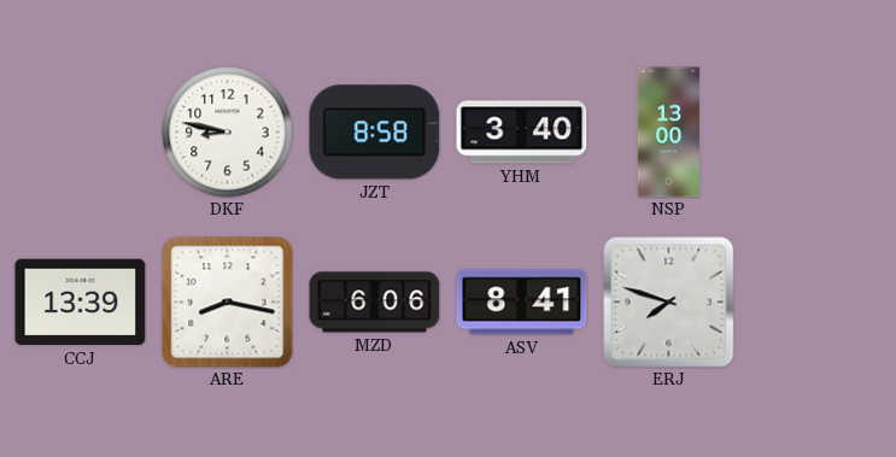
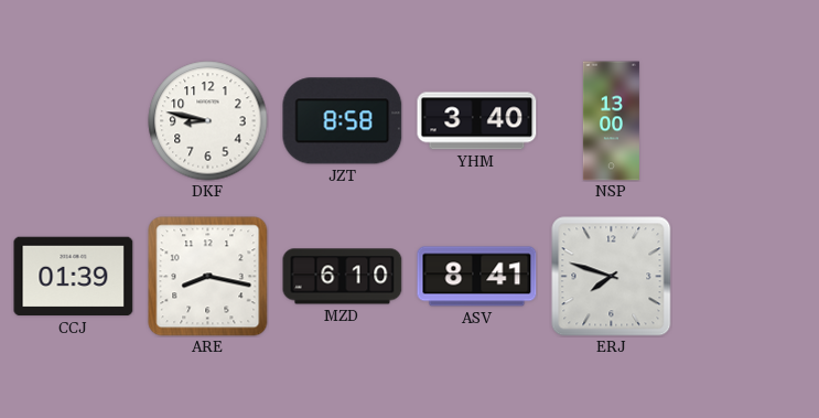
CCJ: 13:39 -> 01:39 (74, 277)
MZD: 6:06 -> 6:10 (343, 277)
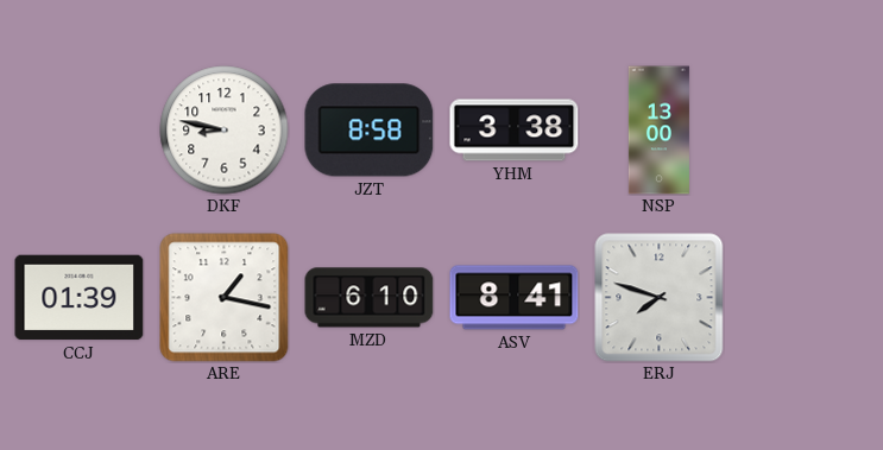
YHM: 3:40 -> 3:38 (515, 131)
ARE: 8:17 -> 1:17 (225, 298)
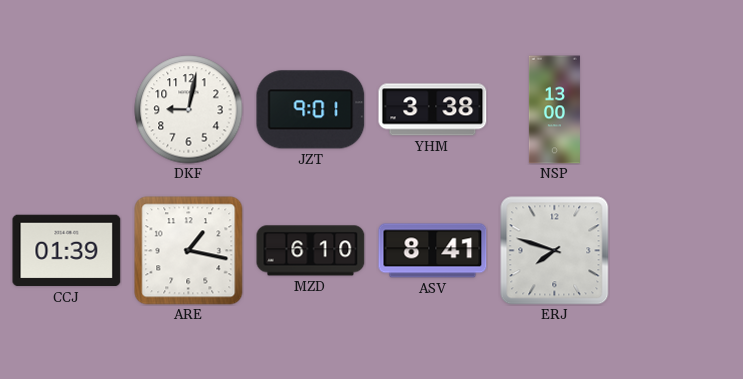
DKF: 8:47 -> 9:02 (189, 110)
JZT: 8:58 -> 9:01 (311, 110)
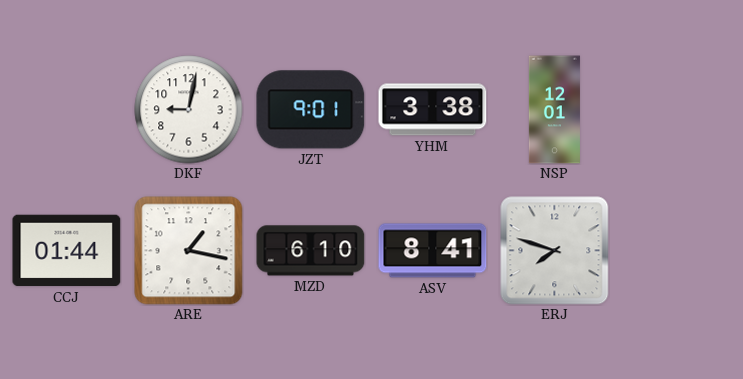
NSP: 13:00 -> 12:01 (554, 110)
CCJ: 01:39 -> 01:44 (67, 251)
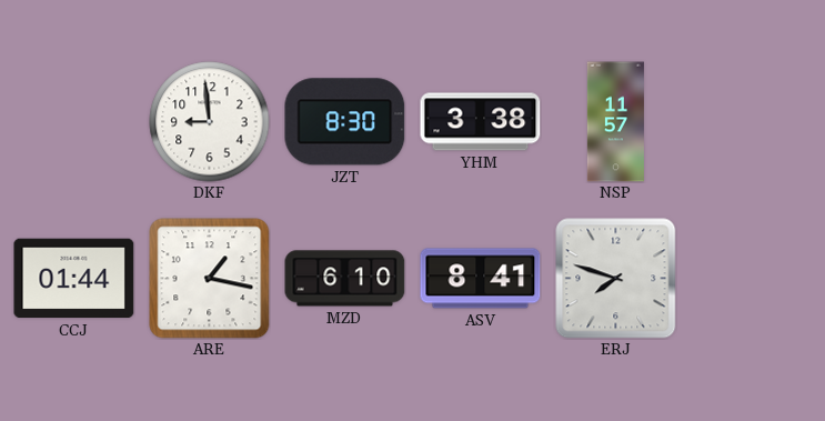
DKF: 9:02 -> 8:59 (210, 122)
JZT: 9:01 -> 8:30 (345, 122)
NSP: 12:01 -> 11:57 (615, 122)
